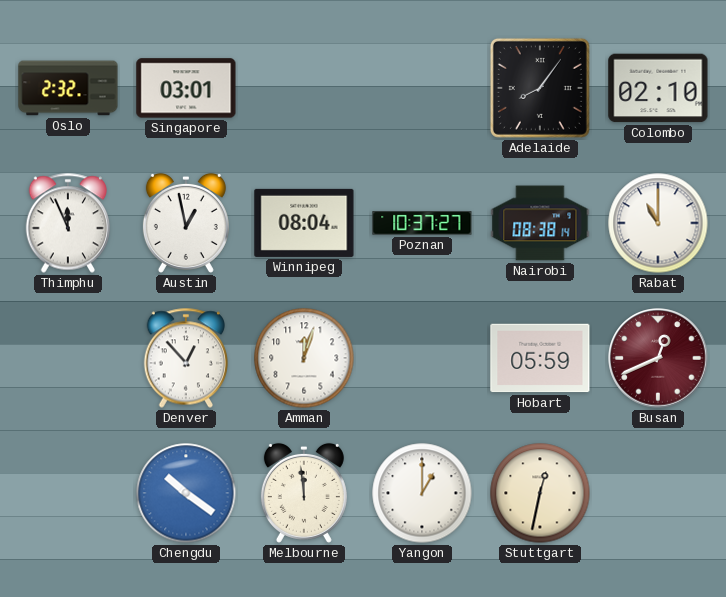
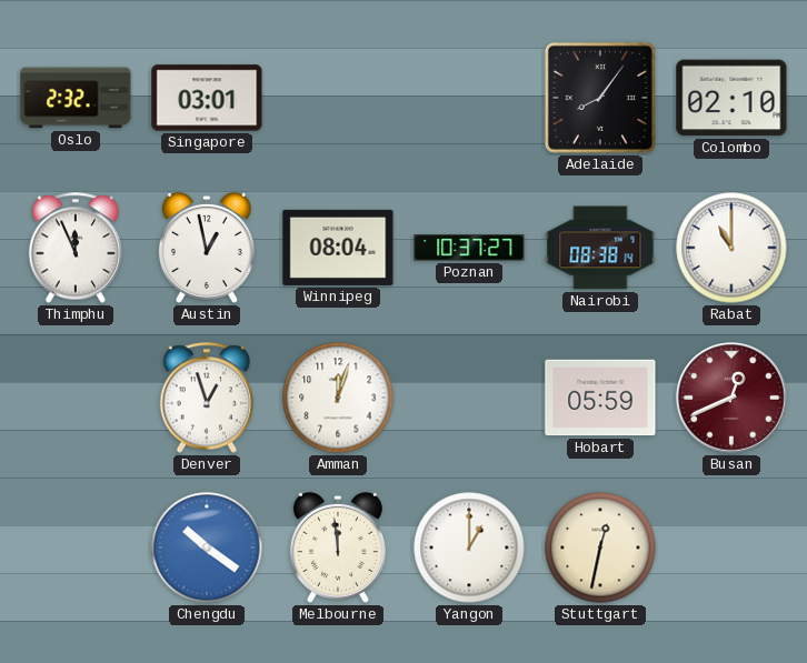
Denver: 12:53 -> 12:57 (207, 398)
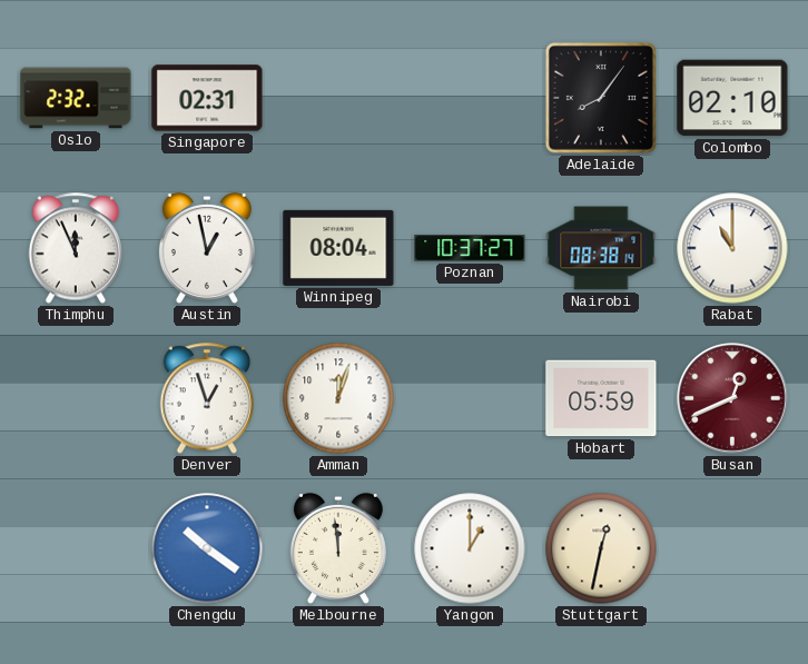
Singapore: 03:01 -> 02:31 (207, 98)
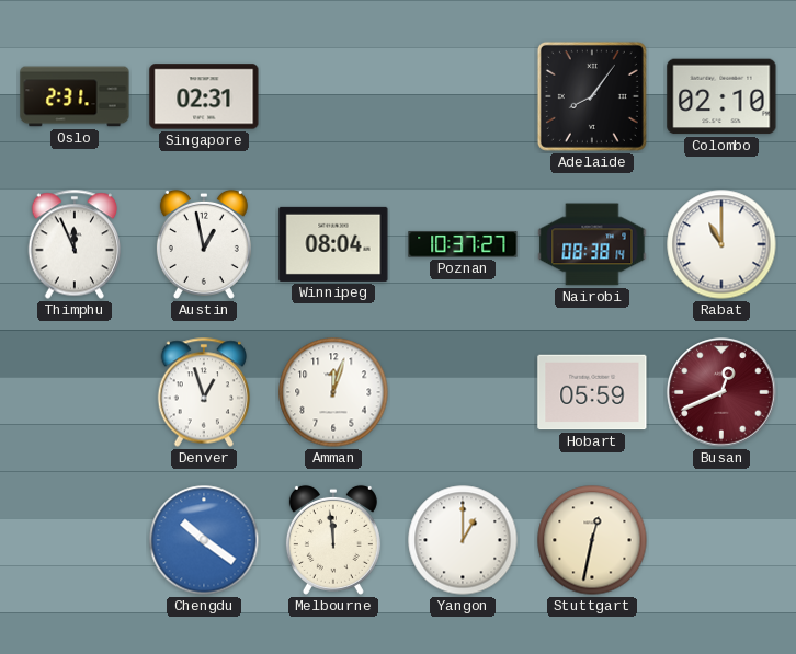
Oslo: 2:32 -> 2:31 (75, 96)
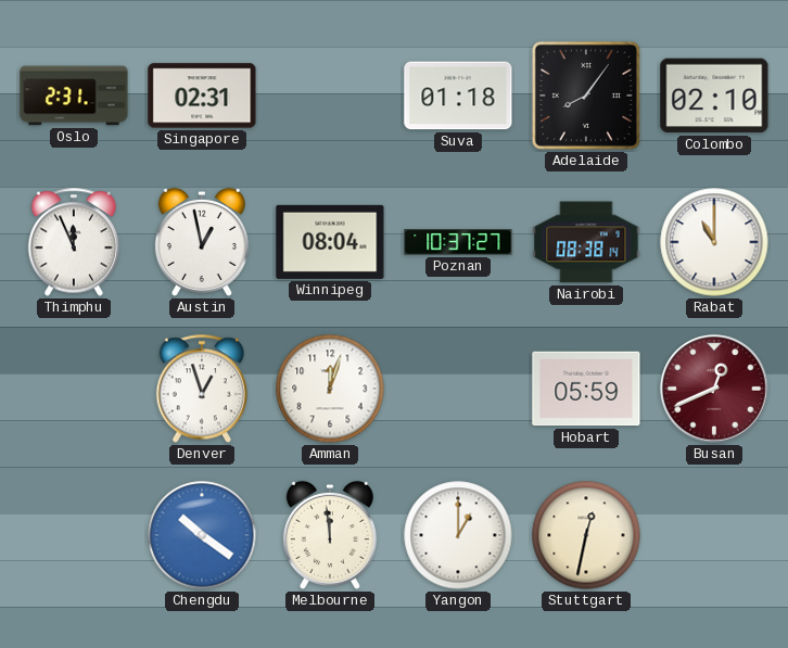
Suva: none -> 01:18 (458, 96)
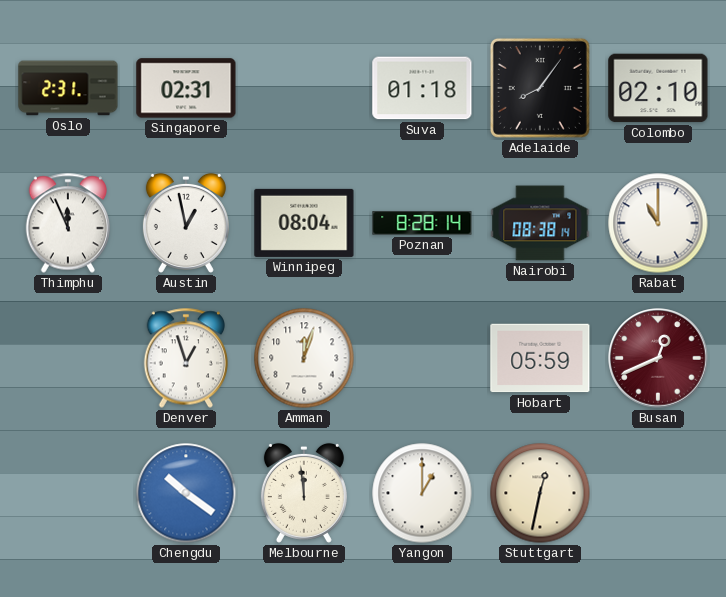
Poznan: 10:37 -> 8:28 (422, 223)
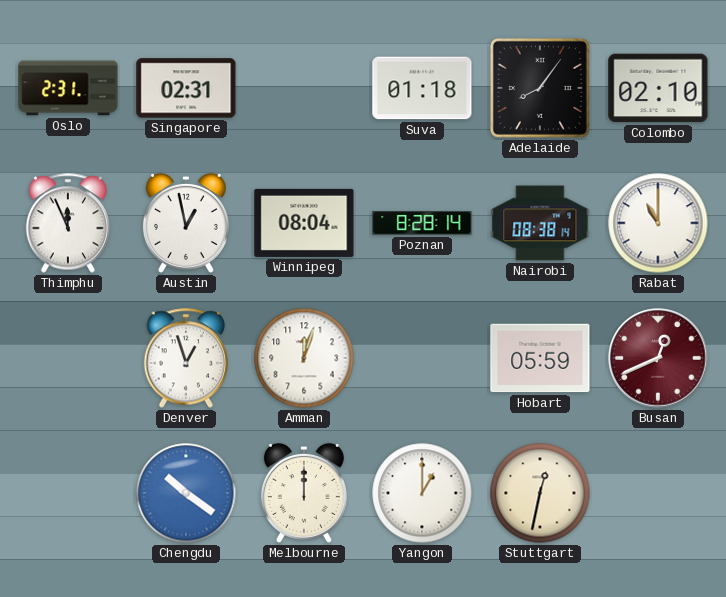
Melbourne: 11:59 -> 12:00 (304, 493)
